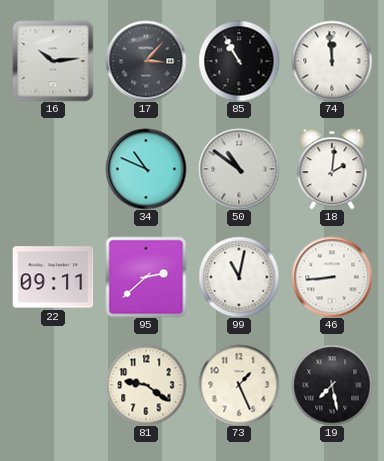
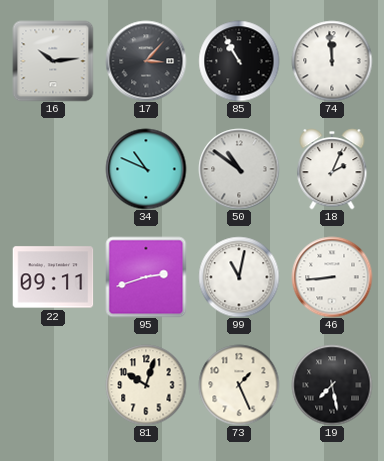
18: 2:01 -> 2:04 (332, 169)
95: 2:38 -> 2:42 (146, 277)
81: 9:21 -> 10:03 (146, 385)
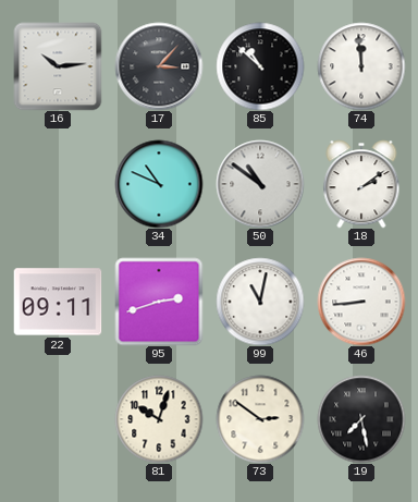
85: 10:55 -> 10:52 (260, 66)
18: 2:04 -> 2:09 (361, 184)
73: 1:26 -> 2:51 (260, 419)
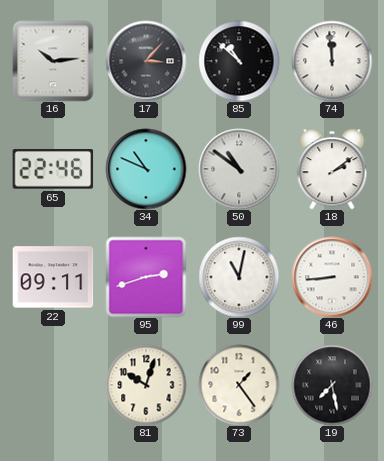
65: none -> 22:46 (53, 170)
73: 2:51 -> 1:24 (239, 385)
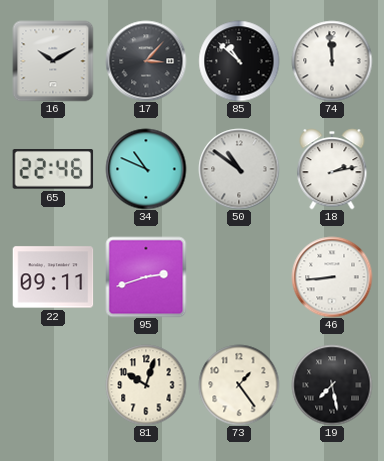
16: 10:14 -> 10:10 (53, 61)
18: 2:09 -> 2:13 (332, 169)
99: 11:02 -> none (239, 277)
